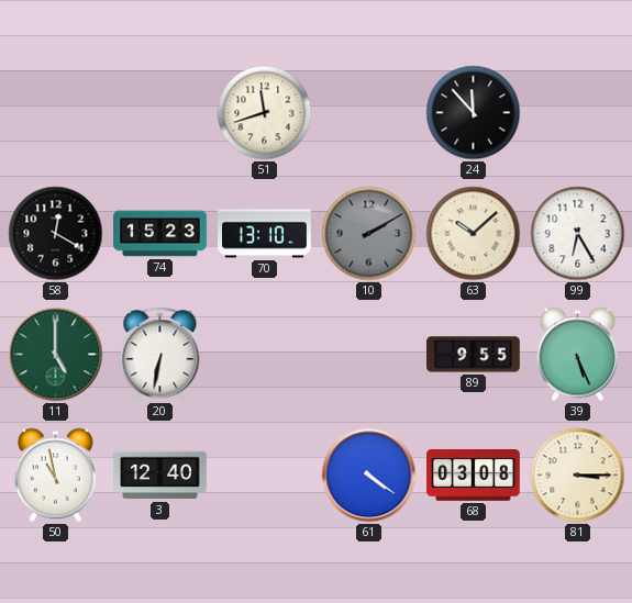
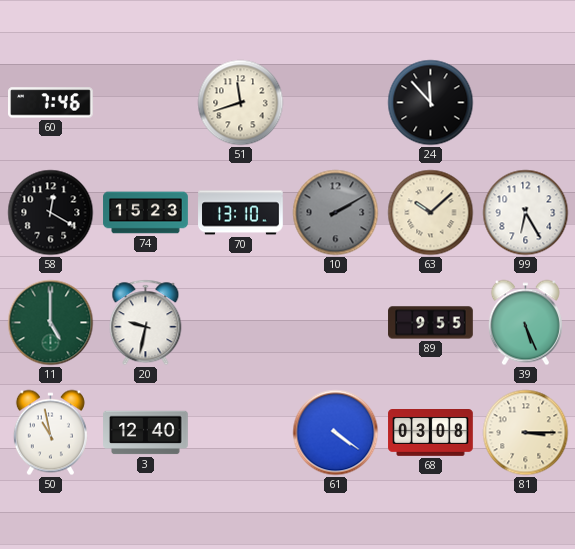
60: none -> 7:46 (51, 103)
20: 6:32 -> 9:32 (146, 323)
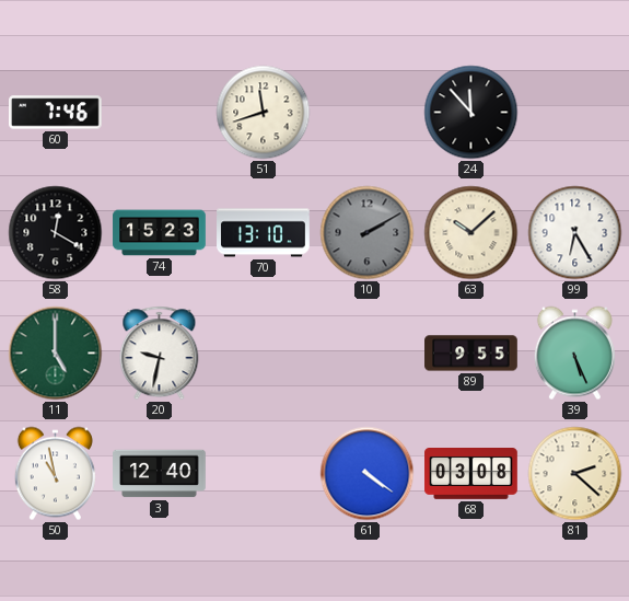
81: 3:15 -> 2:22 (575, 474)
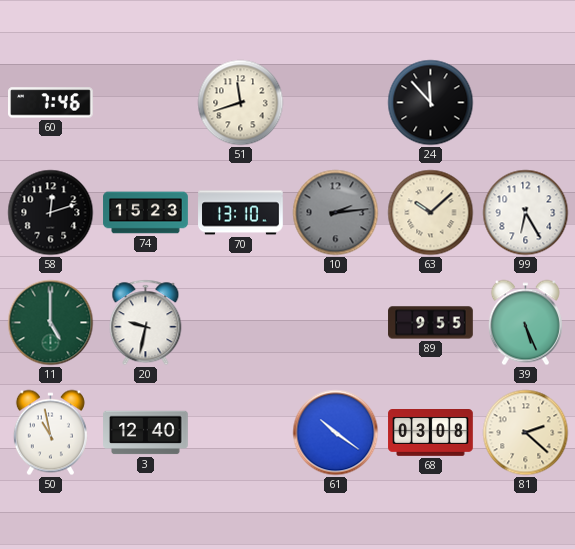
58: 12:20 -> 12:12 (51, 213)
10: 2:10 -> 2:14 (336, 213)
61: 4:21 -> 10:21 (336, 433)
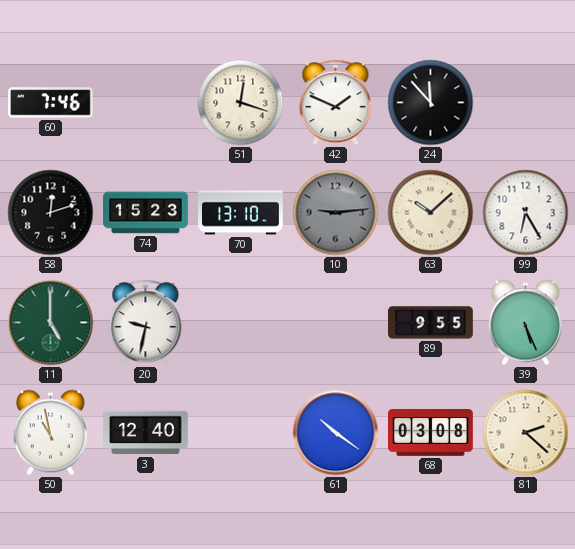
51: 11:42 -> 12:18 (241, 103)
42: none -> 1:49 (336, 103)
10: 2:14 -> 9:14 (336, 213)
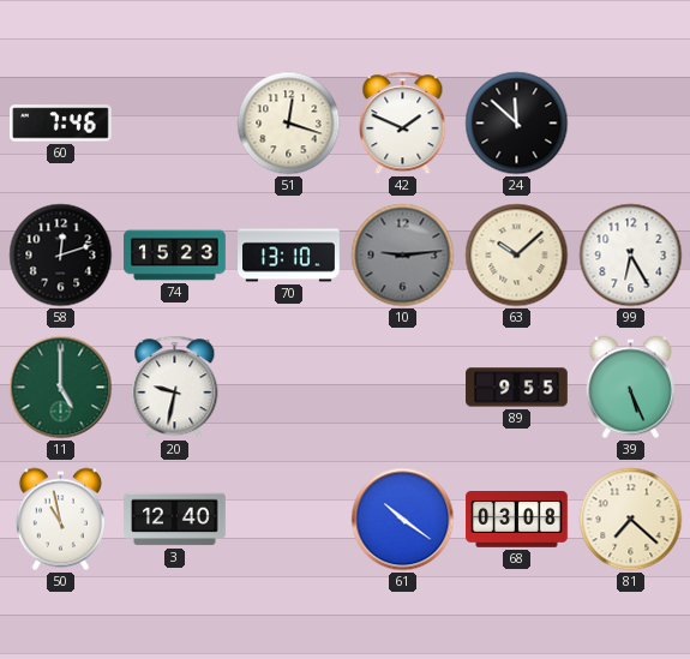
24: 11:53 -> 11:52 (517, 124)
81: 2:22 -> 7:22 (631, 520)
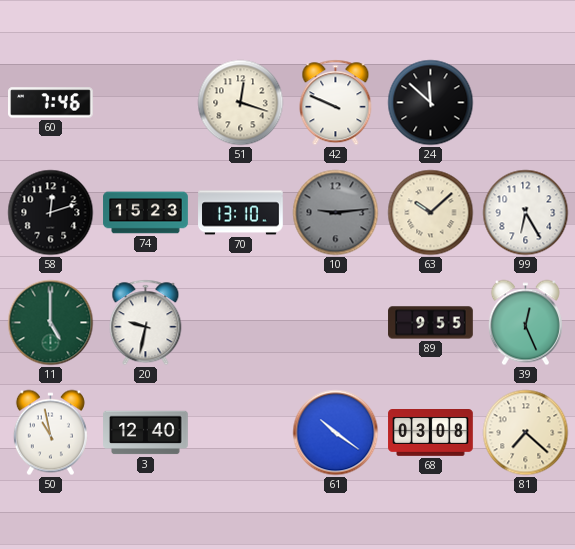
42: 1:49 -> 9:49 (336, 103)
39: 5:26 -> 12:26 (525, 323)
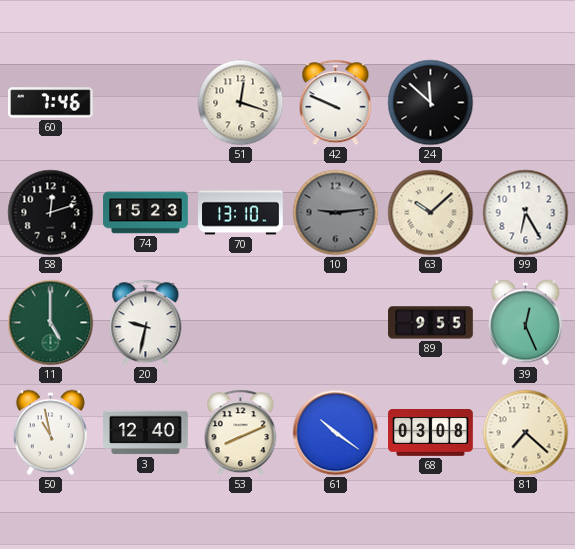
53: none -> 8:11 (241, 433)
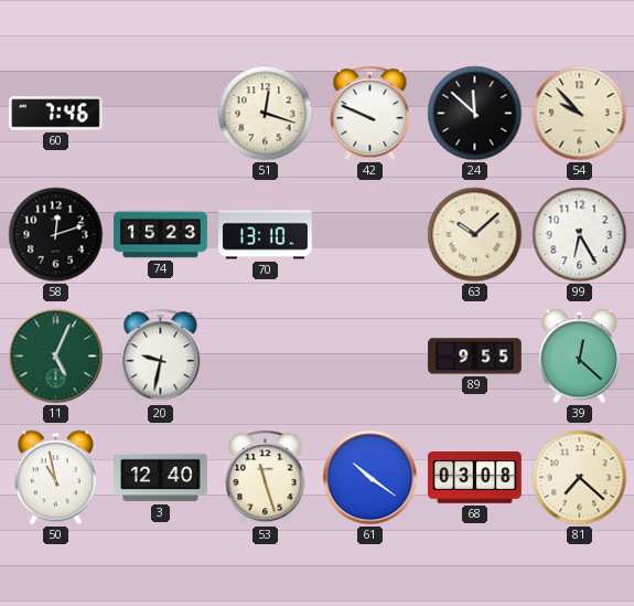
54: none -> 9:53 (580, 114)
10: 9:14 -> none (336, 213)
11: 5:00 -> 5:04 (56, 357)
39: 12:26 -> 12:22 (579, 357)
53: 8:11 -> 11:27 (266, 478)
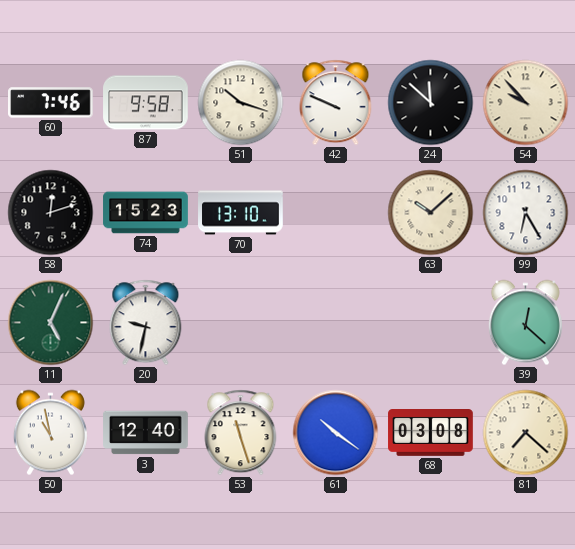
87: none -> 9:58 (146, 103)
51: 12:18 -> 10:18 (241, 103)
89: 9:55 -> none (475, 357)
